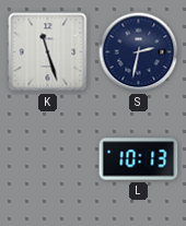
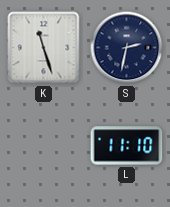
L: 10:13 -> 11:10 (127, 146)
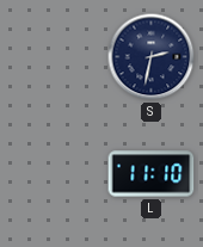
K: 11:27 -> none (44, 48)
